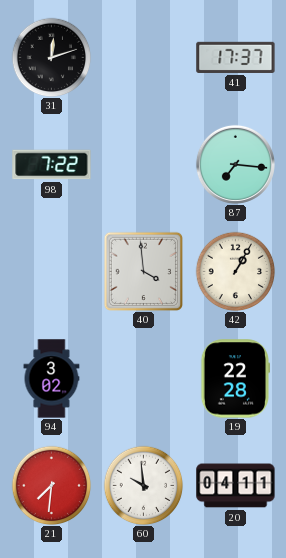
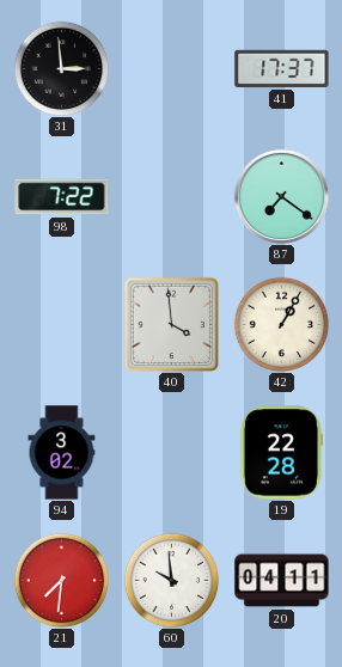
31: 12:12 -> 2:59 (61, 68)
87: 7:16 -> 7:21 (281, 196)
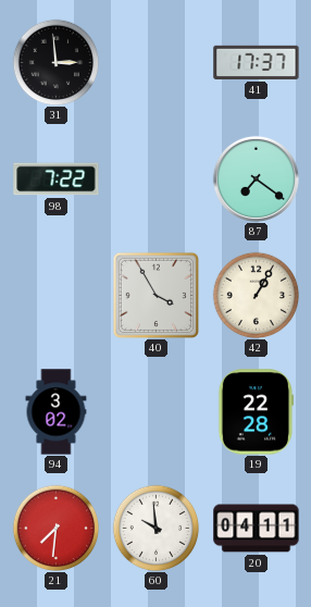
40: 3:59 -> 3:55 (155, 295)
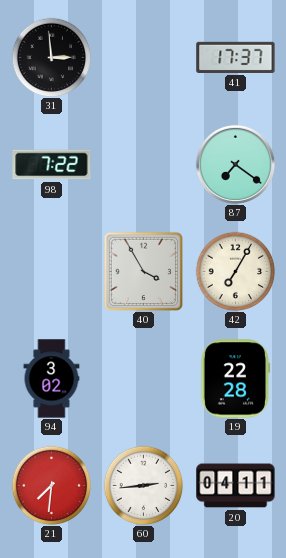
42: 1:05 -> 7:05 (235, 271)
60: 9:59 -> 2:44 (143, 485)
